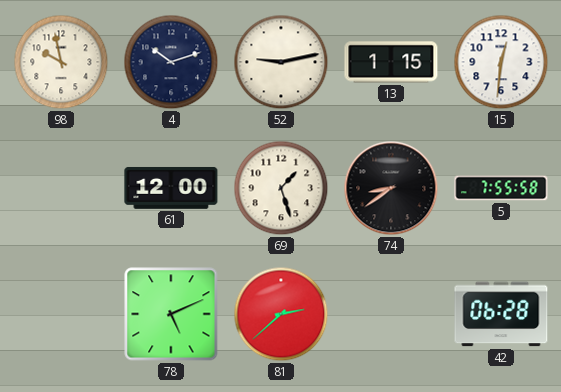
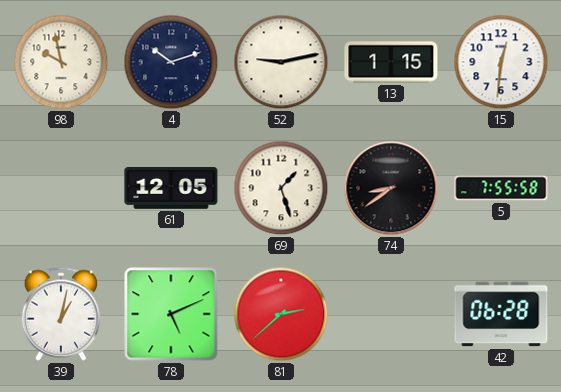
61: 12:00 -> 12:05 (171, 188)
39: none -> 1:02 (61, 314)
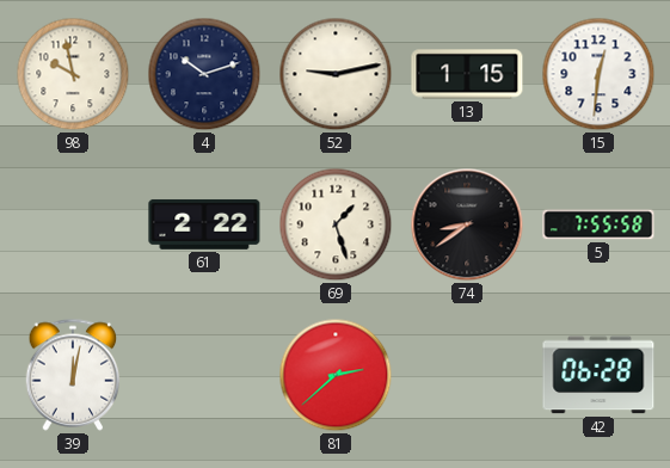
61: 12:05 -> 2:22 (204, 224)
39: 1:02 -> 12:02 (73, 375)
78: 5:11 -> none (171, 314)
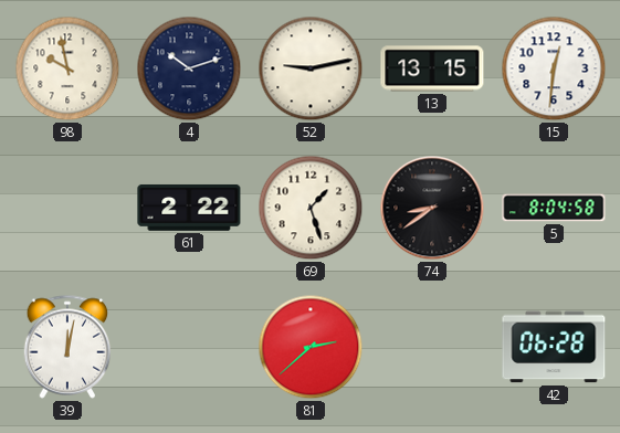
13: 1:15 -> 13:15 (432, 68)
5: 7:55 -> 8:04 (554, 208)
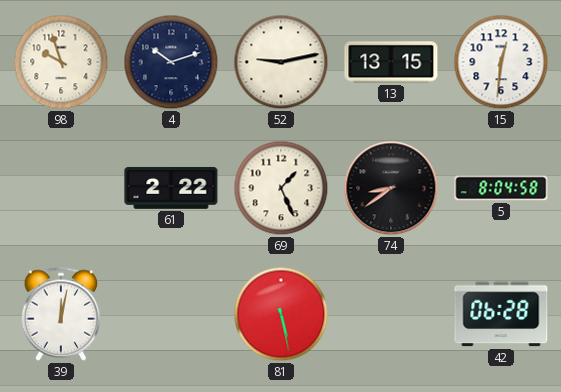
98: 9:58 -> 9:57 (61, 62)
69: 1:27 -> 1:26 (281, 188)
81: 2:38 -> 5:28 (281, 314)
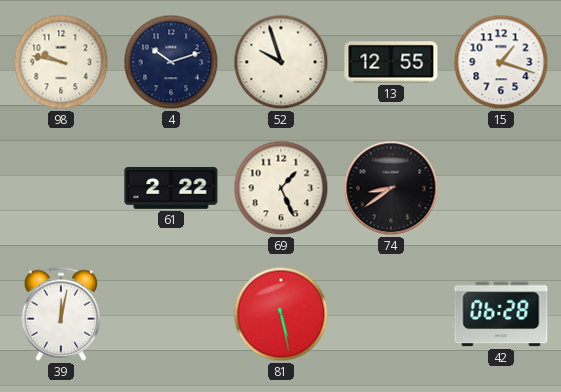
98: 9:57 -> 9:47 (61, 62)
52: 9:13 -> 9:57 (281, 62)
13: 13:15 -> 12:55 (391, 62)
15: 12:31 -> 1:18 (501, 62)
5: 8:04 -> none (501, 188)
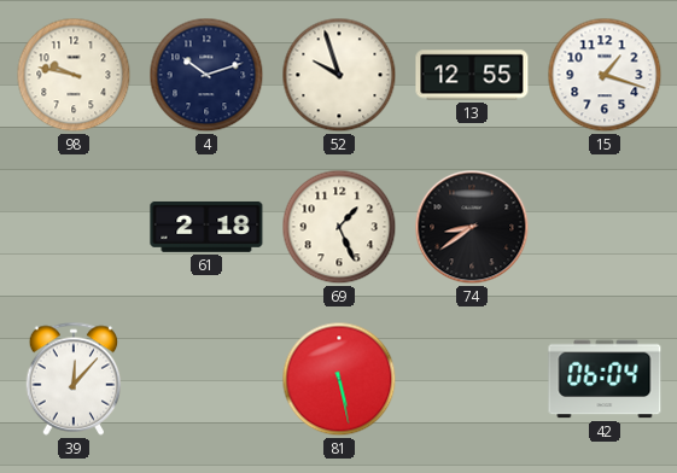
61: 2:22 -> 2:18 (206, 227)
39: 12:02 -> 12:07 (74, 379)
42: 06:28 -> 06:04 (605, 379)
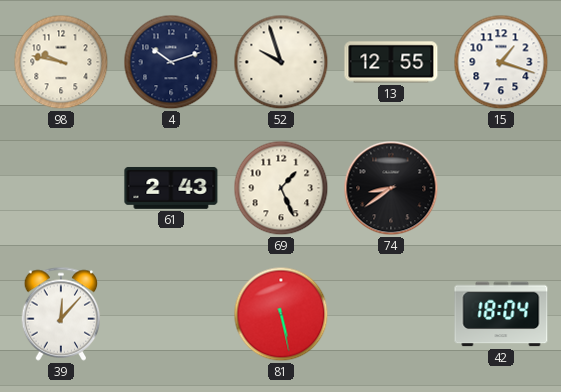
61: 2:18 -> 2:43 (171, 188)
42: 06:04 -> 18:04 (501, 314)
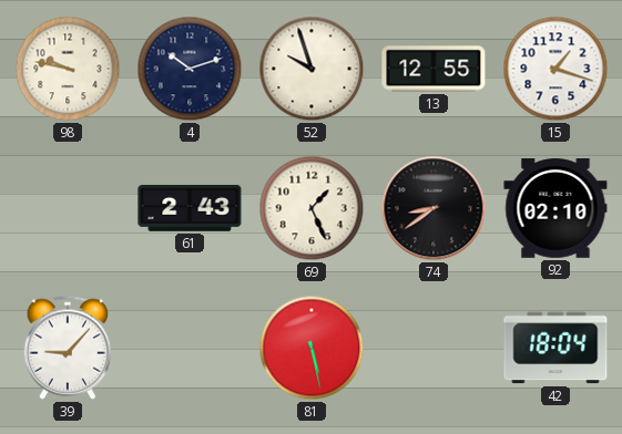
92: none -> 02:10 (555, 208)
39: 12:07 -> 9:07 (68, 348)
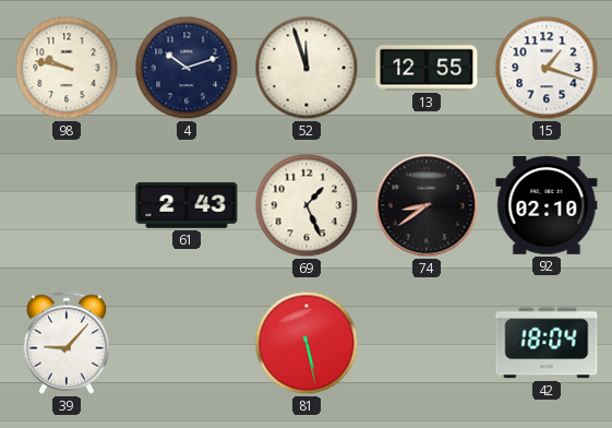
52: 9:57 -> 11:57 (307, 68)
